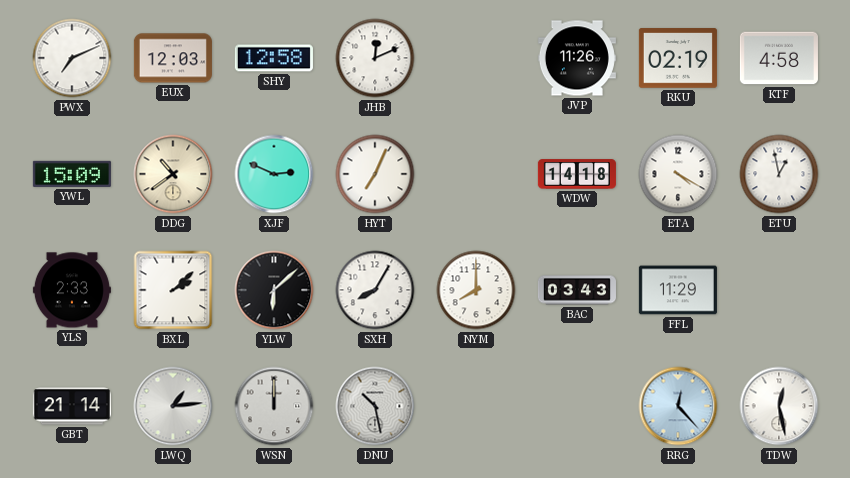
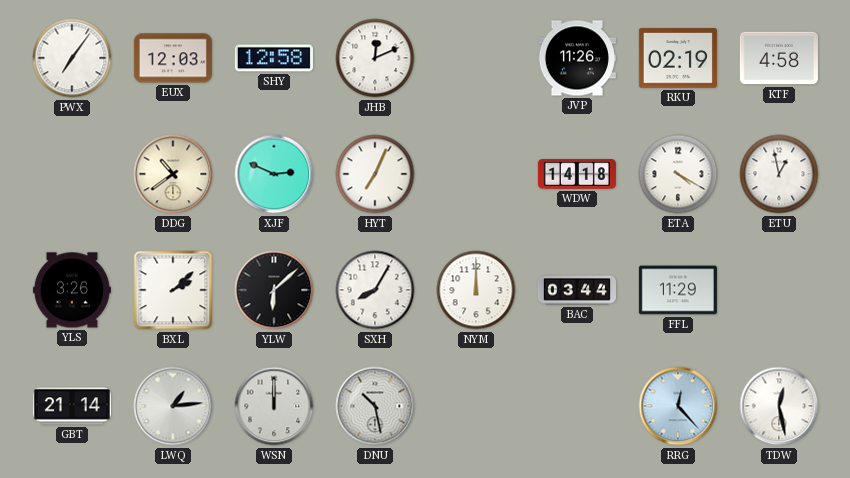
PWX: 7:11 -> 7:06 (72, 58)
YWL: 15:09 -> none (72, 174)
YLS: 2:33 -> 3:26 (72, 290)
NYM: 8:00 -> 12:00 (476, 290)
BAC: 03:43 -> 03:44 (577, 290)
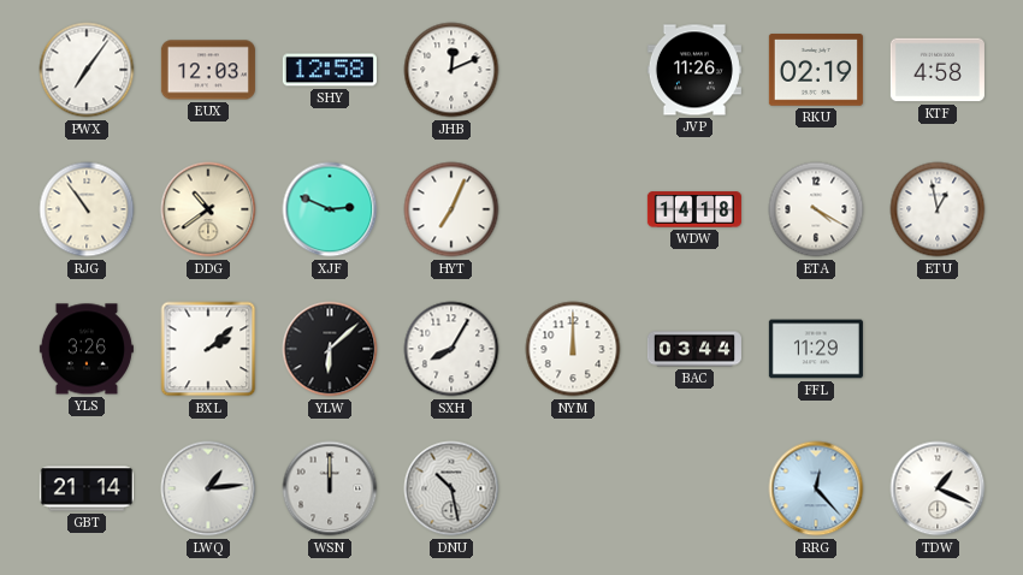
RJG: none -> 10:54 (87, 209)
TDW: 12:28 -> 1:19 (938, 488)
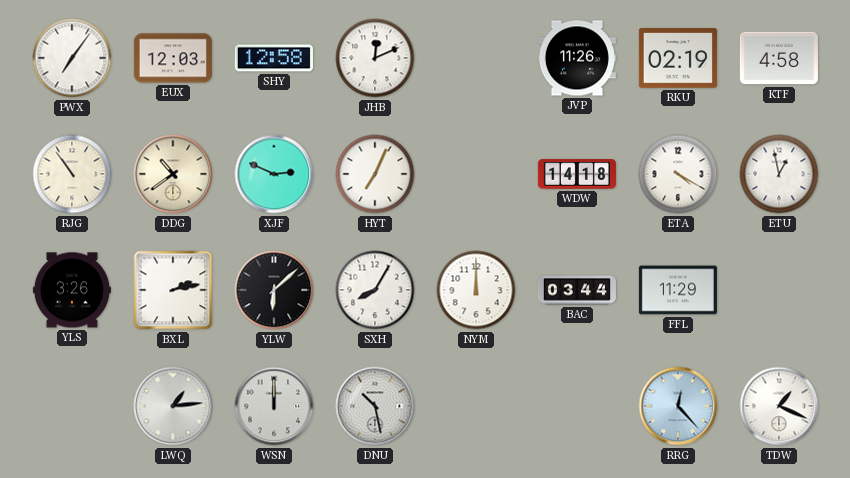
BXL: 2:08 -> 2:13 (173, 290)
GBT: 21:14 -> none (87, 488)
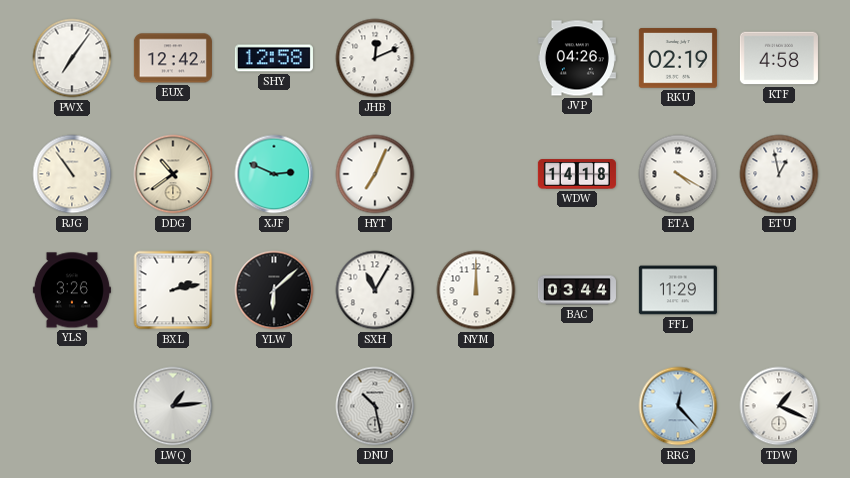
EUX: 12:03 -> 12:42 (173, 58)
JVP: 11:26 -> 04:26 (577, 58)
SXH: 8:05 -> 11:05 (375, 290)
WSN: 12:00 -> none (274, 406)
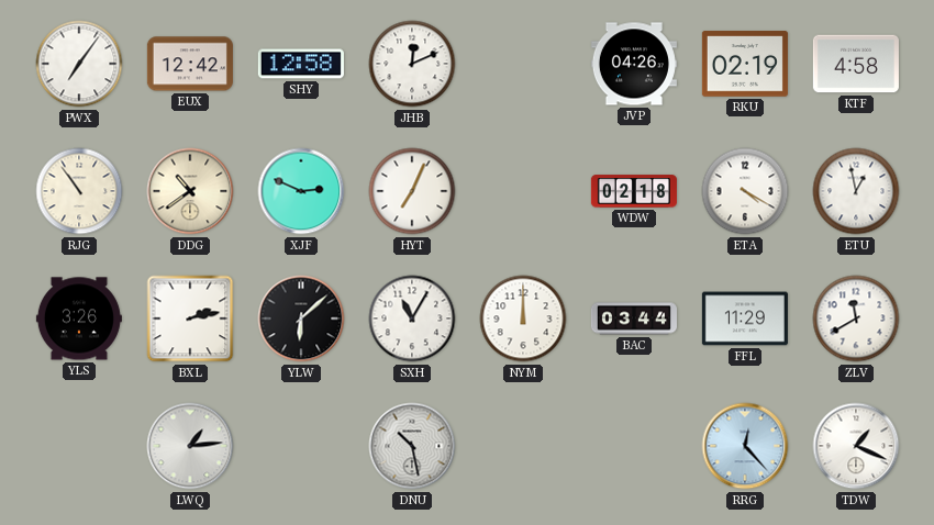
WDW: 14:18 -> 02:18 (634, 191)
ZLV: none -> 11:40 (856, 319)
